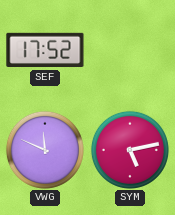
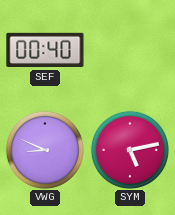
SEF: 17:52 -> 00:40 (45, 50)
VWG: 11:49 -> 8:49 (45, 150)
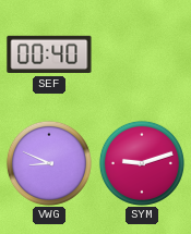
SYM: 5:13 -> 9:12 (142, 163)
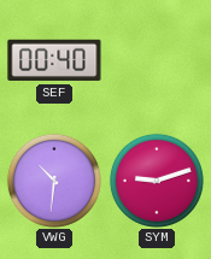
VWG: 8:49 -> 10:31 (54, 181)
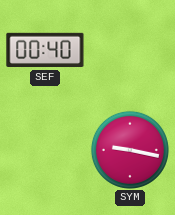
VWG: 10:31 -> none (54, 181)
SYM: 9:12 -> 9:17 (130, 150)
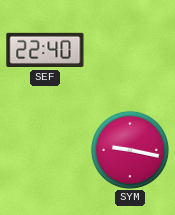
SEF: 00:40 -> 22:40 (45, 50)
